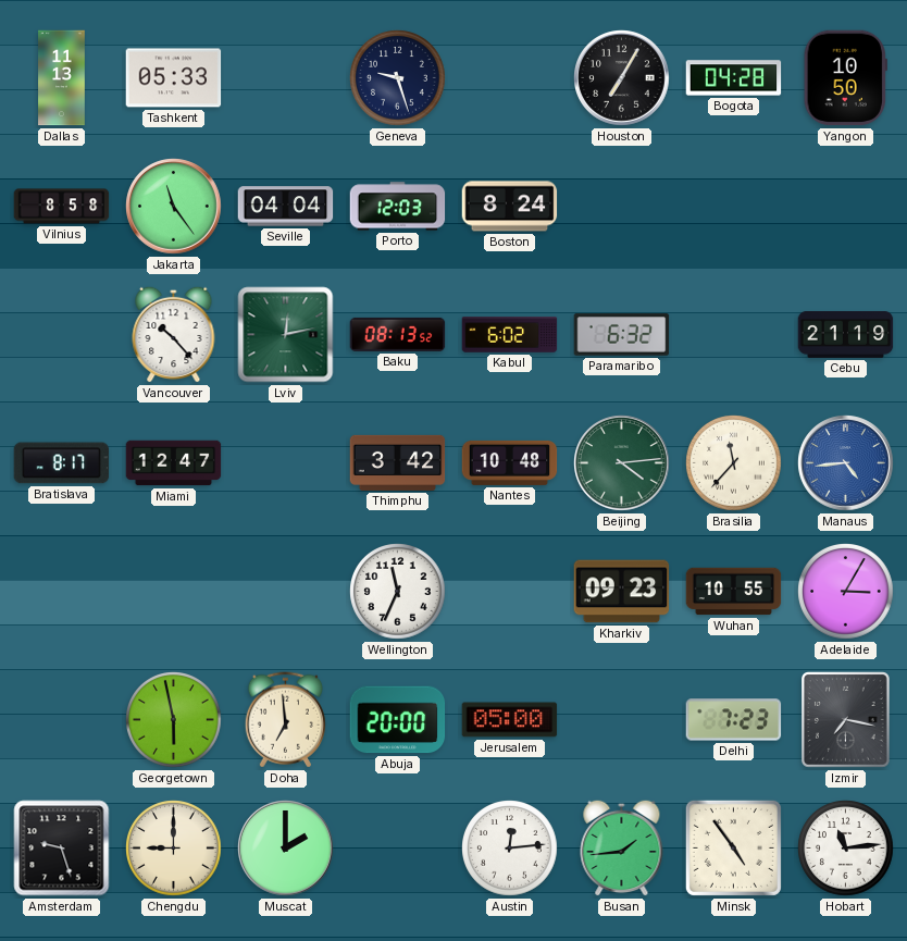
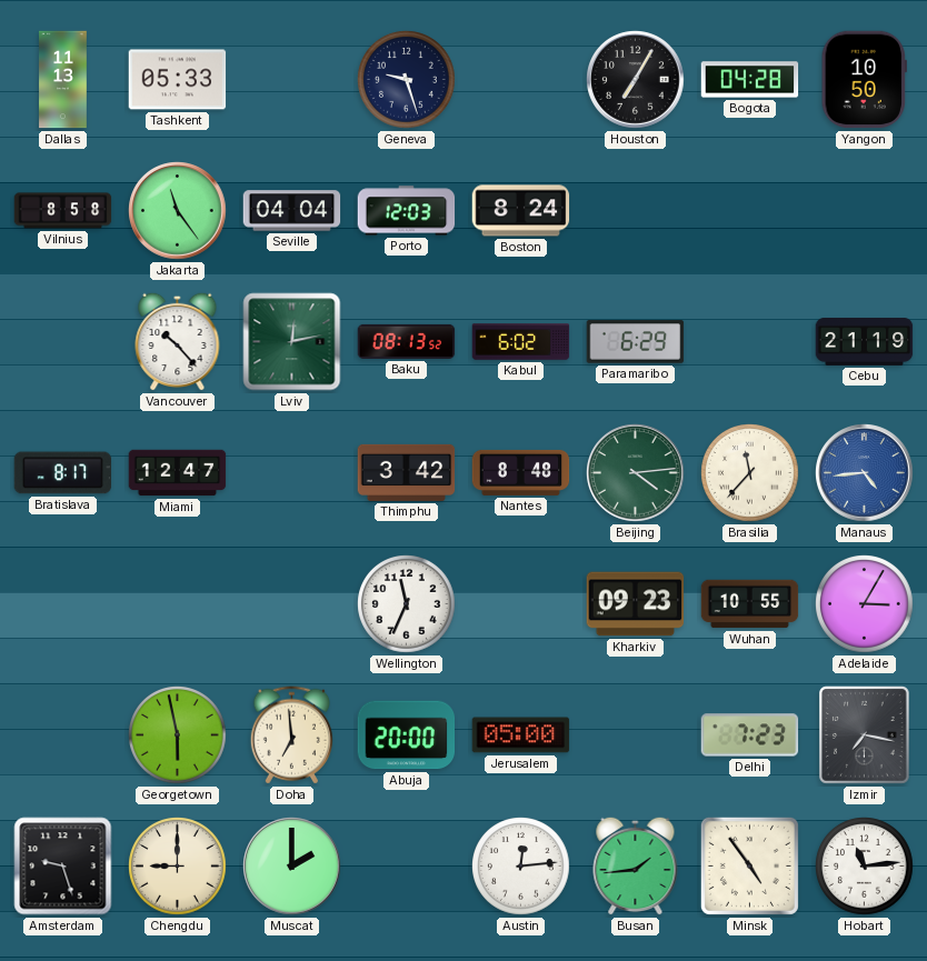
Paramaribo: 6:32 -> 6:29 (636, 342)
Nantes: 10:48 -> 8:48 (521, 472)
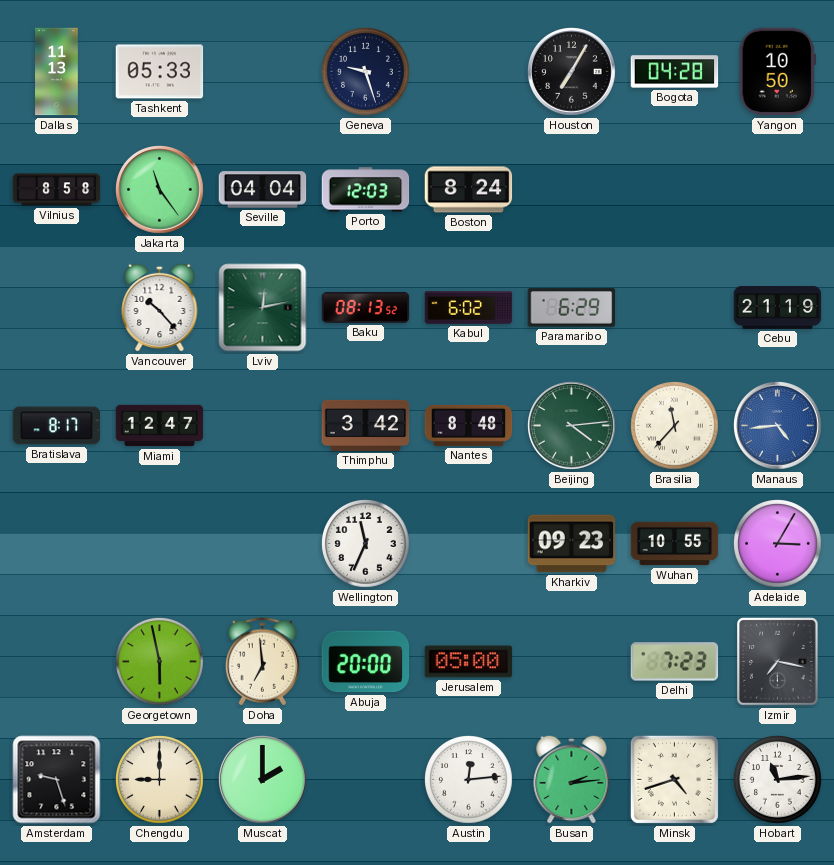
Busan: 1:44 -> 2:14 (572, 779)
Minsk: 4:54 -> 4:42 (674, 779)
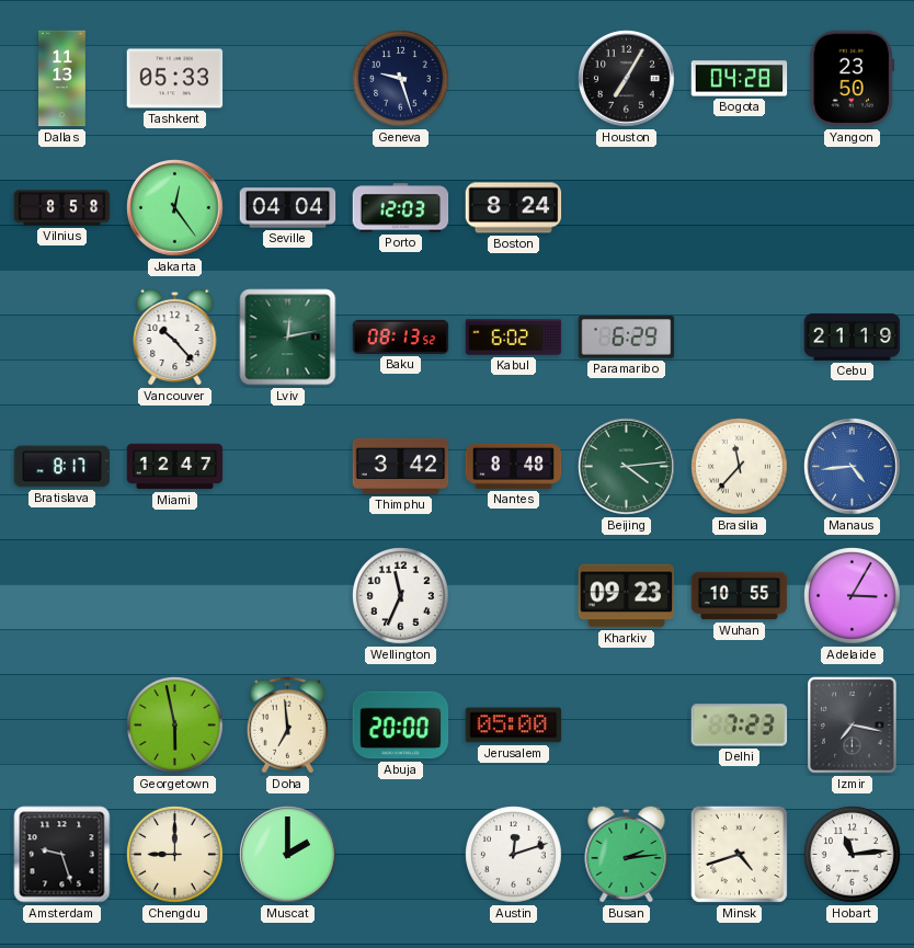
Yangon: 10:50 -> 23:50 (852, 79)
Jakarta: 11:24 -> 12:24 (175, 208)
Austin: 12:14 -> 12:12 (514, 855)
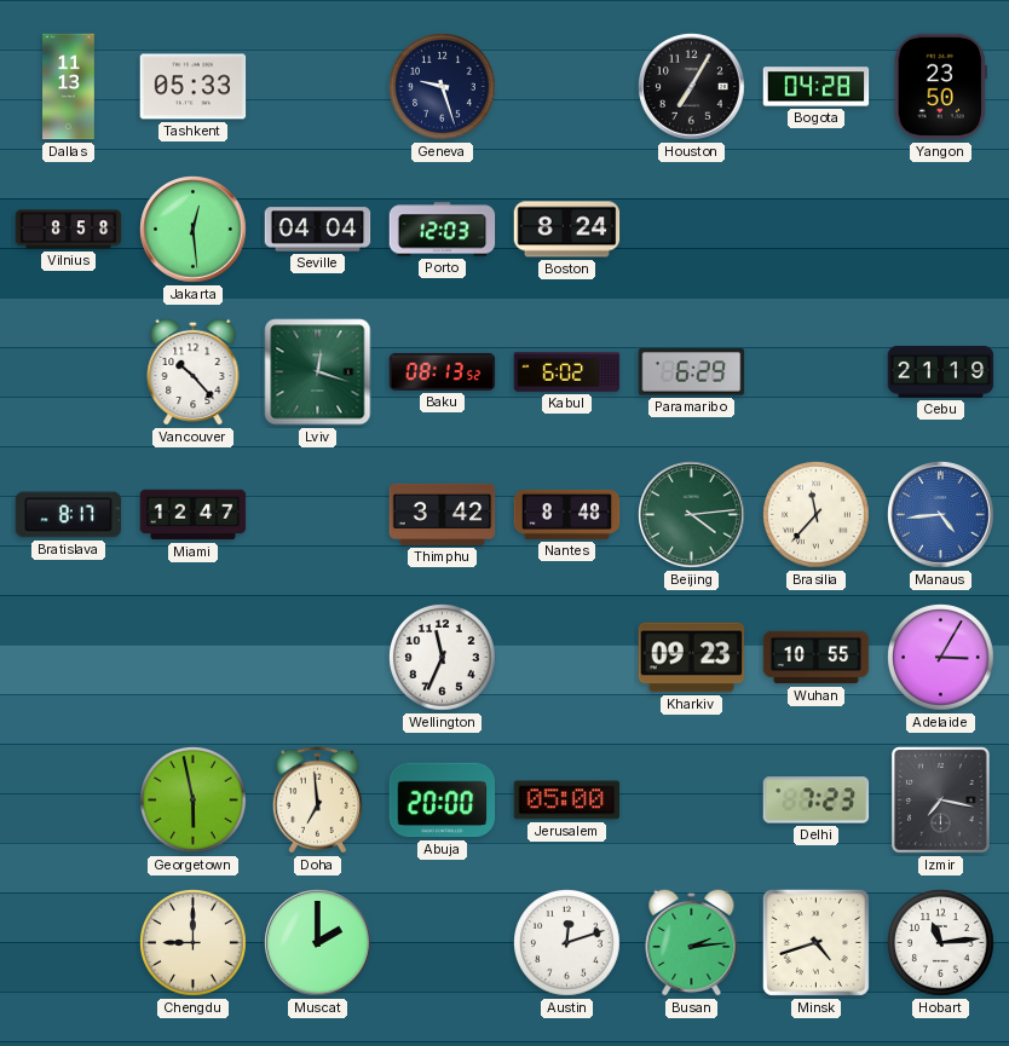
Jakarta: 12:24 -> 12:29 (194, 230)
Lviv: 12:13 -> 12:18 (318, 372)
Amsterdam: 9:27 -> none (62, 855)
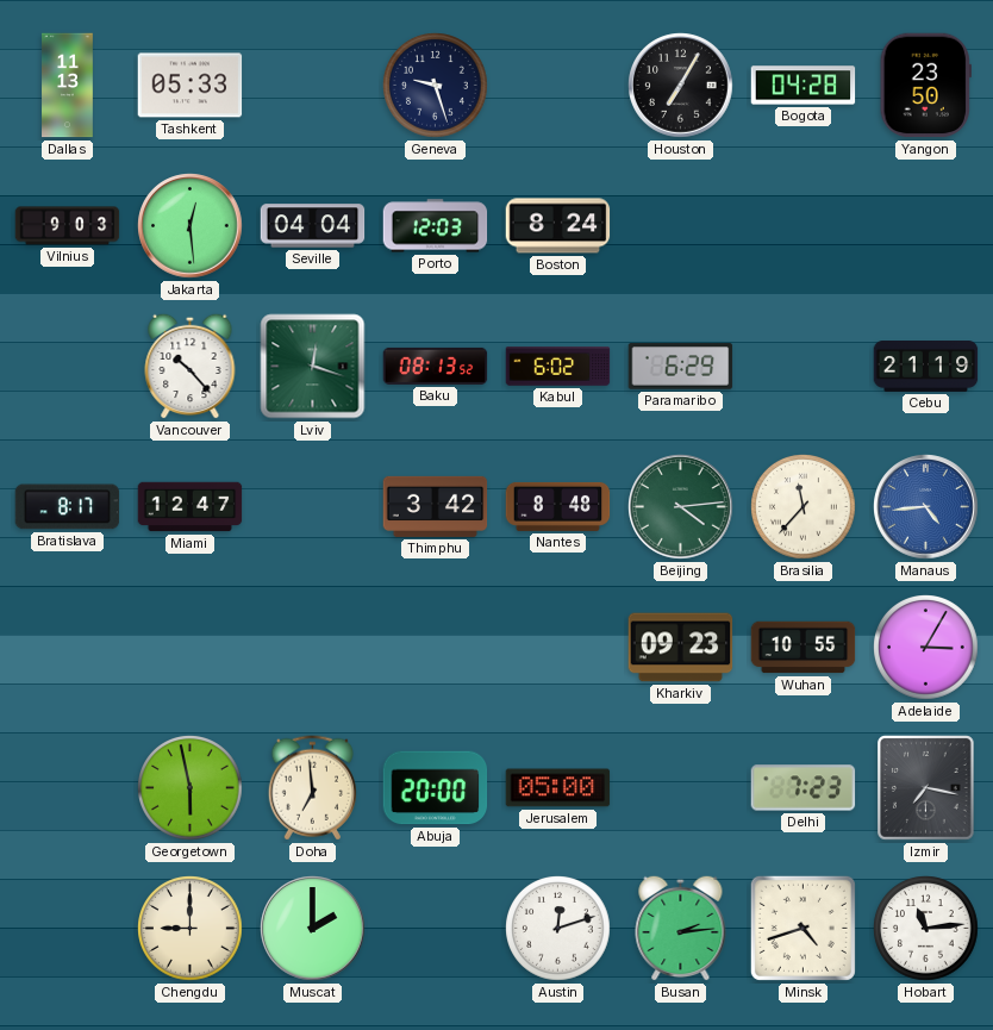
Vilnius: 8:58 -> 9:03 (68, 226)
Wellington: 11:34 -> none (443, 658)
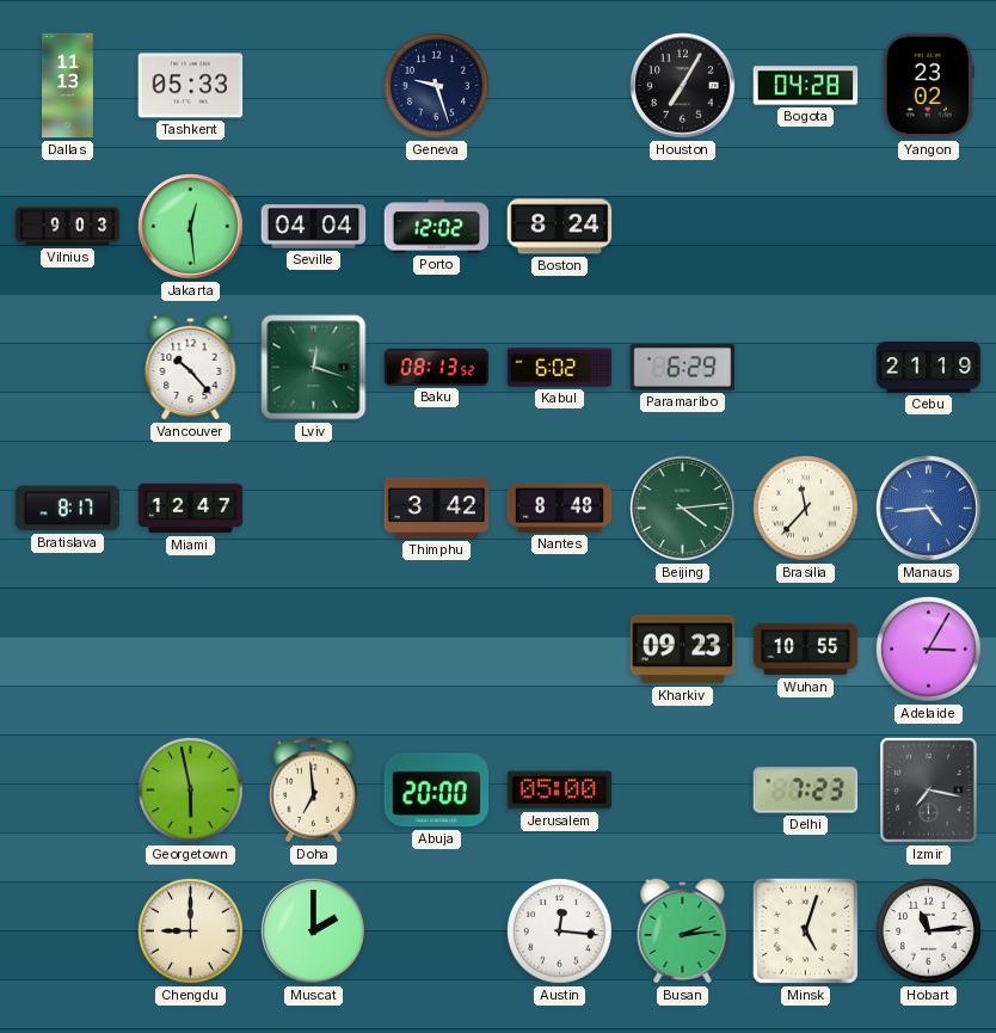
Yangon: 23:50 -> 23:02 (928, 86)
Porto: 12:03 -> 12:02 (437, 227)
Austin: 12:12 -> 12:16 (560, 931)
Minsk: 4:42 -> 5:03 (805, 930)
